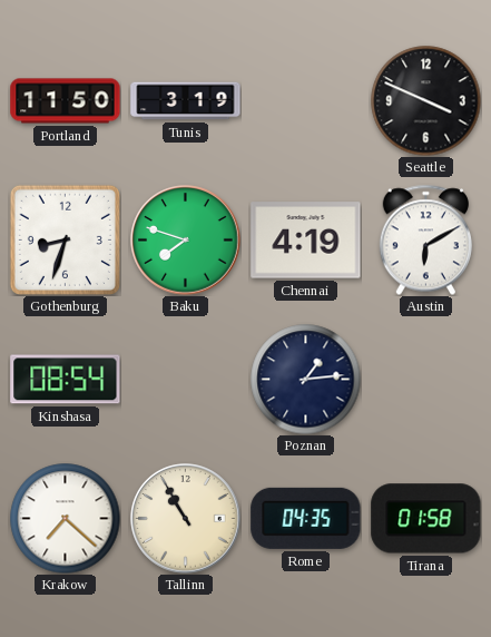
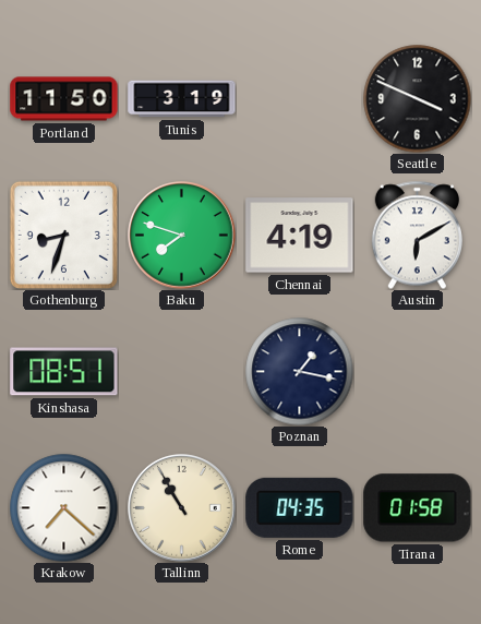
Kinshasa: 08:54 -> 08:51 (64, 372)
Poznan: 1:14 -> 1:17 (300, 372)
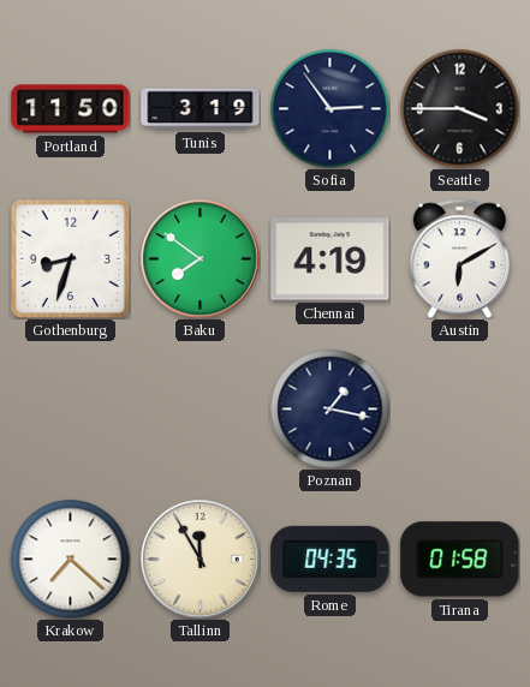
Sofia: none -> 2:54 (330, 109)
Seattle: 3:49 -> 3:45 (460, 109)
Baku: 7:48 -> 7:51 (201, 259)
Kinshasa: 08:51 -> none (64, 372)
Tallinn: 10:55 -> 11:55 (201, 560)
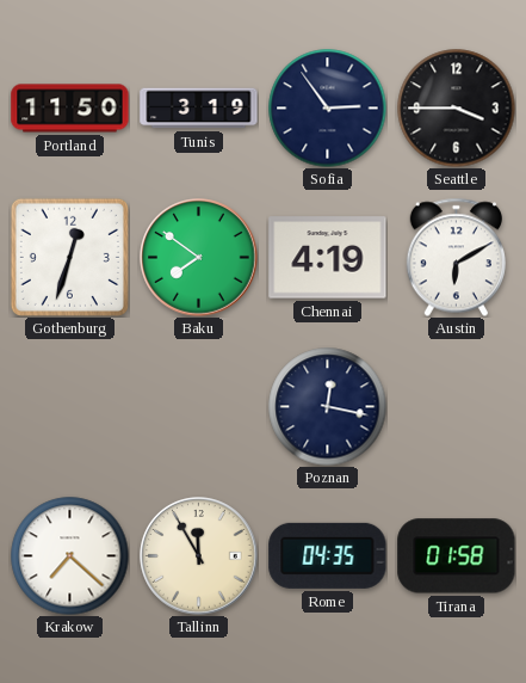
Gothenburg: 8:33 -> 12:33 (69, 257)
Poznan: 1:17 -> 12:17 (328, 407)
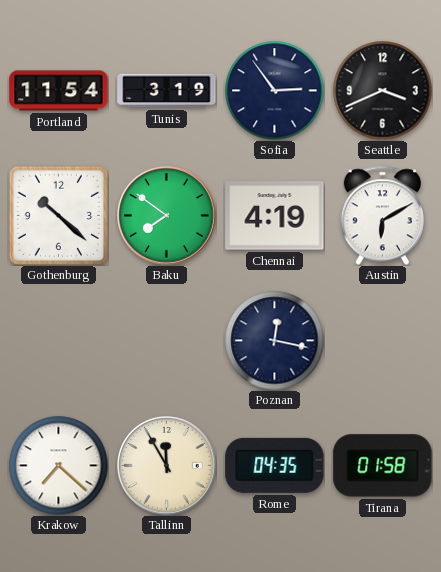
Portland: 11:50 -> 11:54 (59, 91)
Seattle: 3:45 -> 3:41 (383, 91)
Gothenburg: 12:33 -> 10:22 (58, 215)
